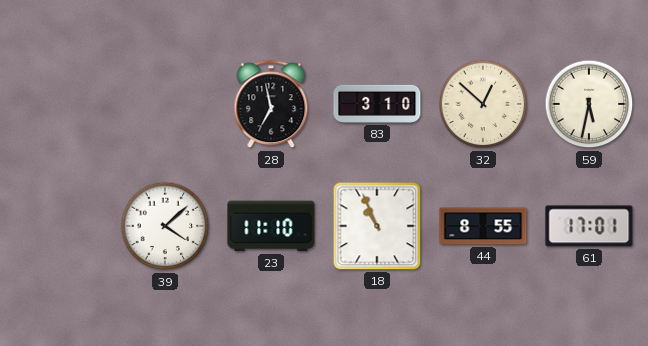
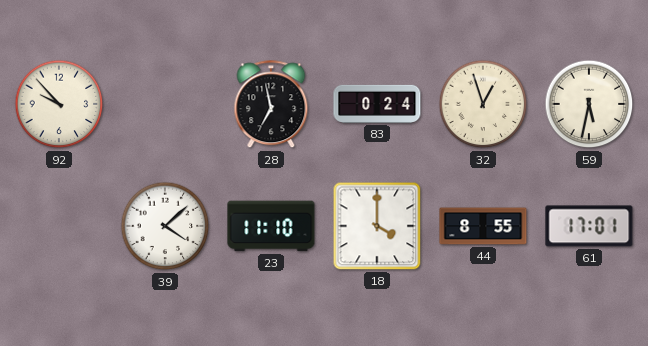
92: none -> 9:53 (59, 104)
83: 3:10 -> 0:24 (377, 104)
32: 12:52 -> 12:57 (483, 104)
18: 10:56 -> 4:00 (377, 226)
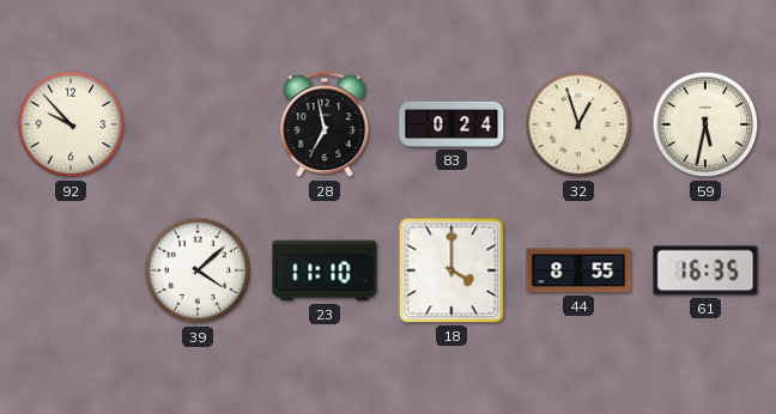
61: 17:01 -> 16:35 (705, 270)
